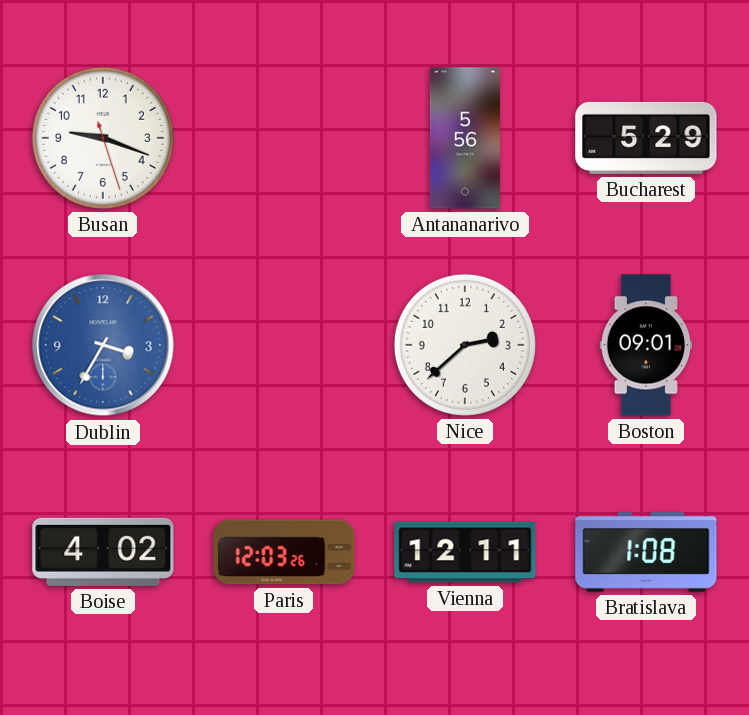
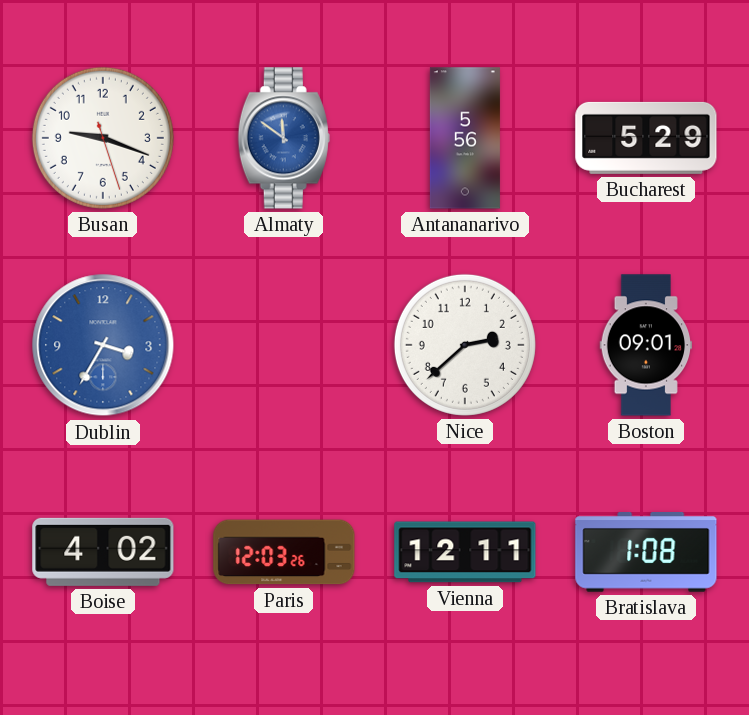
Almaty: none -> 11:51 (284, 138)
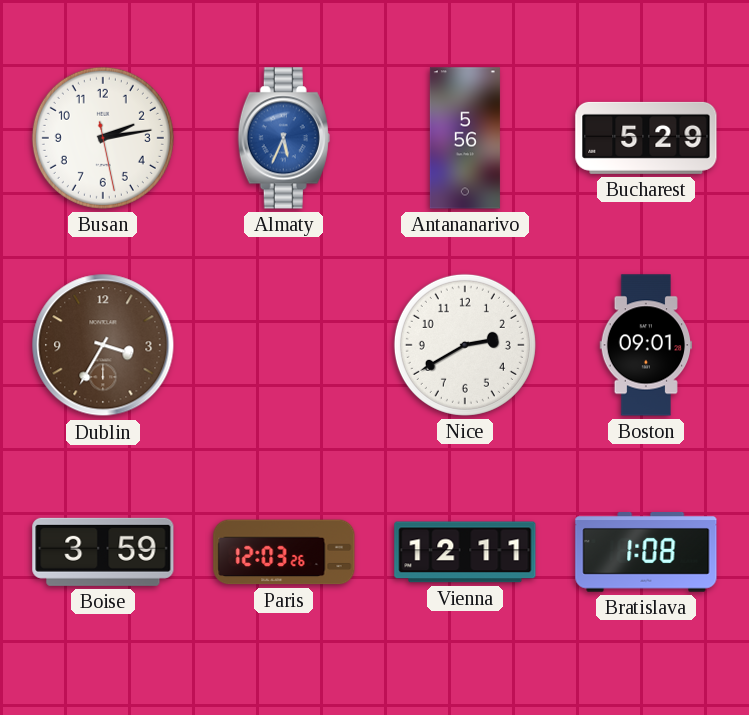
Busan: 9:18 -> 2:13 (103, 138)
Almaty: 11:51 -> 5:34 (284, 138)
Dublin dial: blue -> brown (103, 345)
Nice: 2:38 -> 2:40 (465, 345)
Boise: 4:02 -> 3:59 (103, 552)
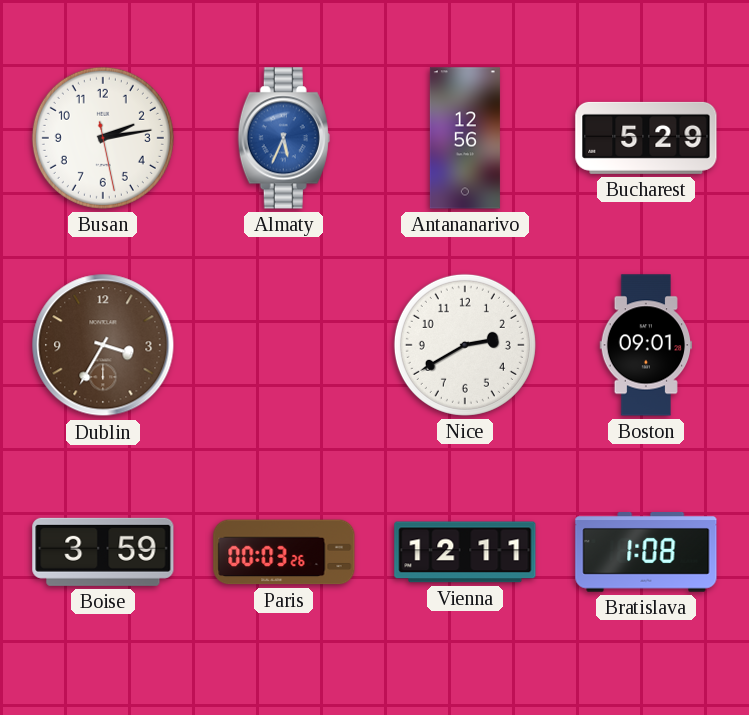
Antananarivo: 5:56 -> 12:56 (465, 138)
Paris: 12:03 -> 00:03 (284, 552)
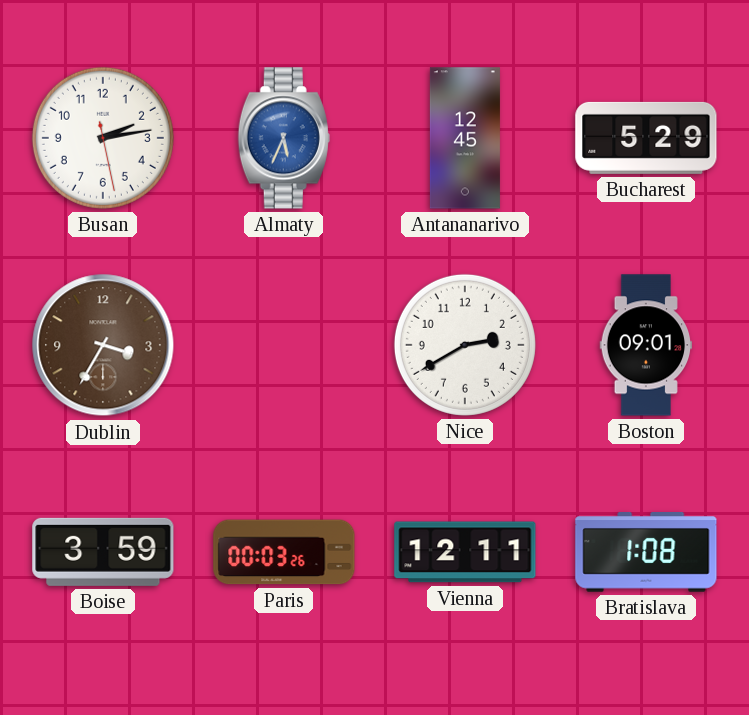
Antananarivo: 12:56 -> 12:45 (465, 138)
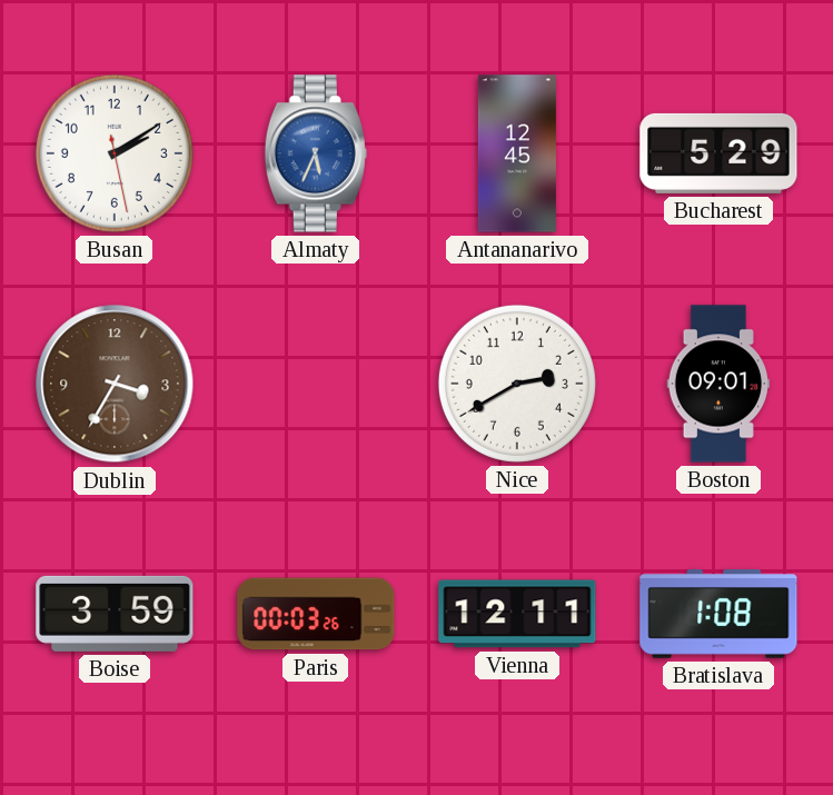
Busan: 2:13 -> 2:09 (115, 153)
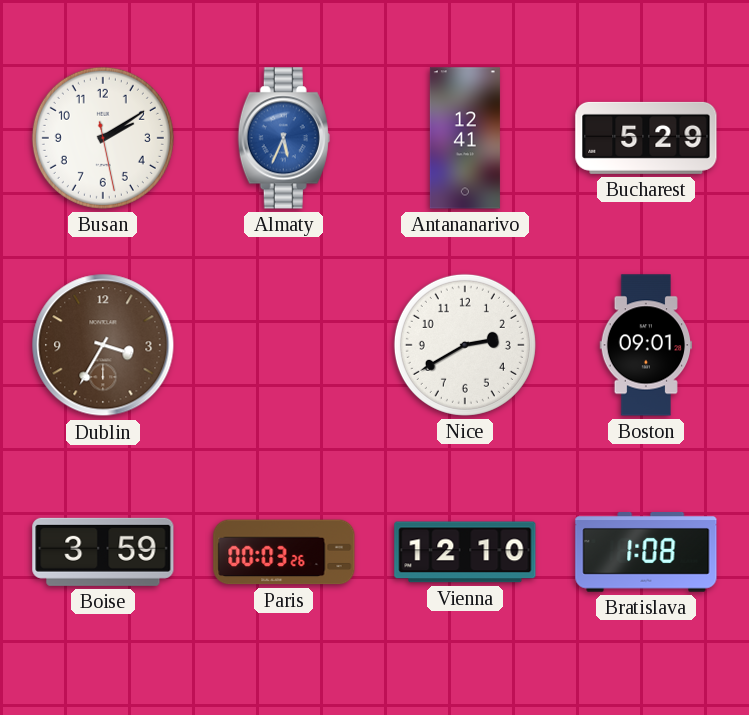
Antananarivo: 12:45 -> 12:41 (465, 138)
Vienna: 12:11 -> 12:10 (465, 552)
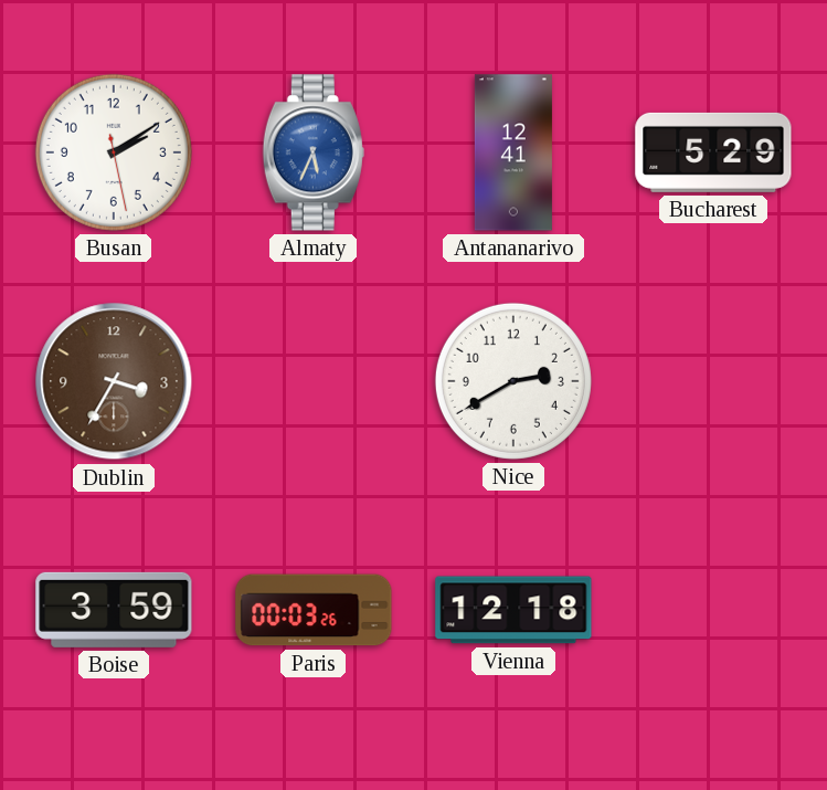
Boston: 09:01 -> none (646, 345)
Vienna: 12:10 -> 12:18 (513, 610)
Bratislava: 1:08 -> none (646, 552)
